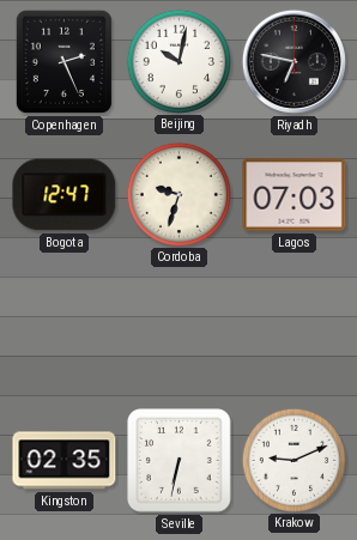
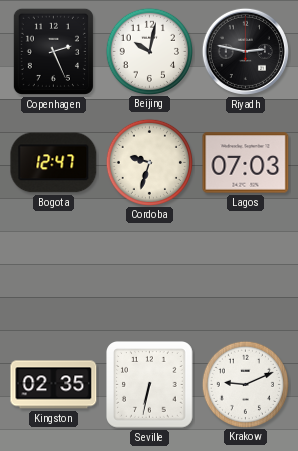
Riyadh: 6:47 -> 2:47 (245, 51)
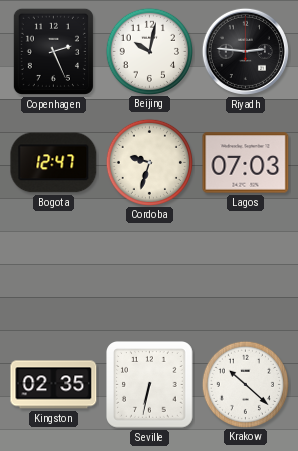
Riyadh: 2:47 -> 2:46 (245, 51)
Krakow: 9:11 -> 10:22 (245, 384)
